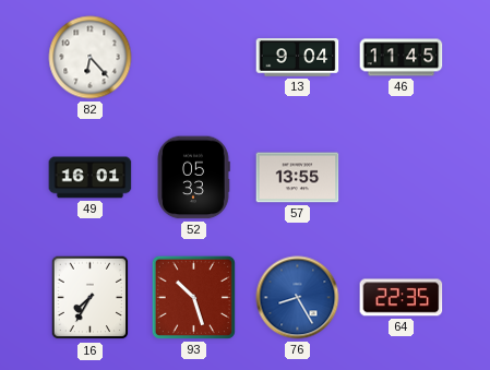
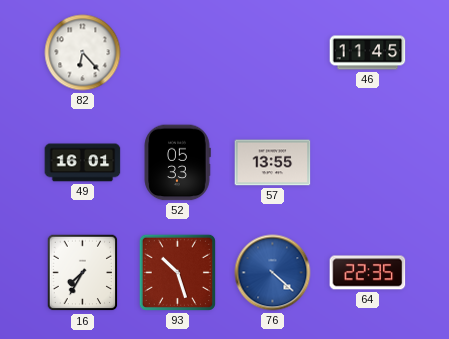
13: 9:04 -> none (298, 58)
76: 8:25 -> 4:22 (273, 273)
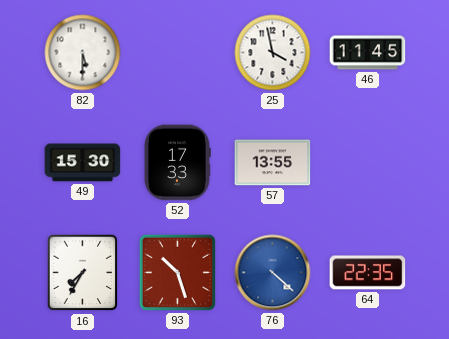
82: 6:23 -> 5:30 (83, 53)
25: none -> 3:58 (273, 53)
49: 16:01 -> 15:30 (83, 163)
52: 05:33 -> 17:33 (177, 163)
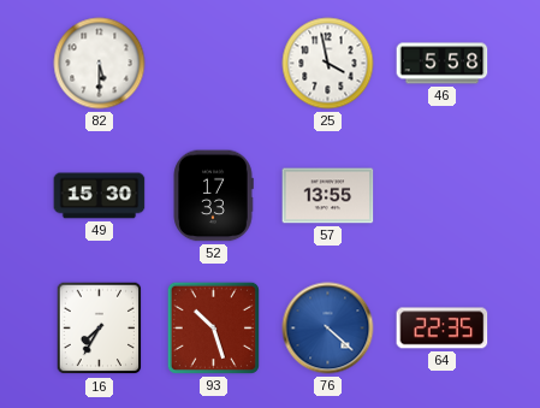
46: 11:45 -> 5:58 (443, 64)
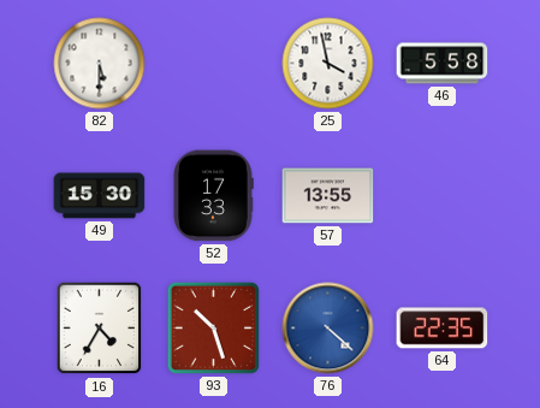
16: 7:35 -> 4:35 (100, 329)
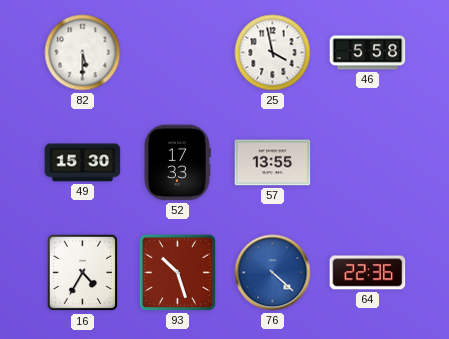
64: 22:35 -> 22:36 (368, 273)
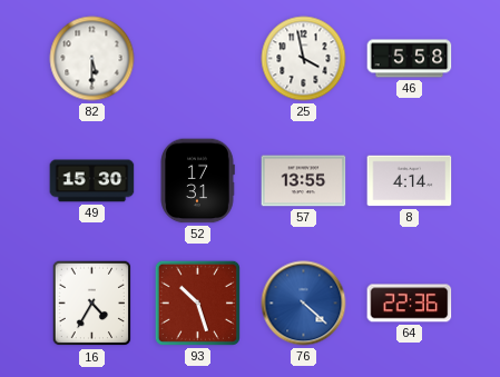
52: 17:33 -> 17:31 (197, 181)
8: none -> 4:14 (410, 181)
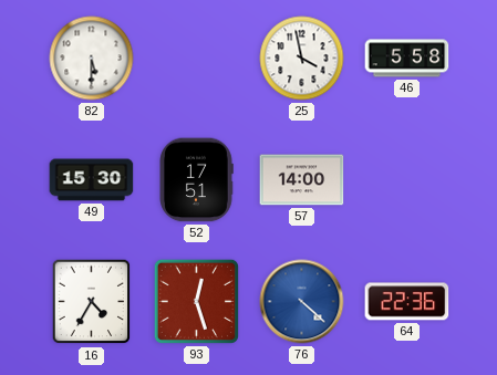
52: 17:31 -> 17:51 (196, 180)
57: 13:55 -> 14:00 (302, 180)
8: 4:14 -> none (410, 181)
93: 10:27 -> 12:27 (196, 301)
